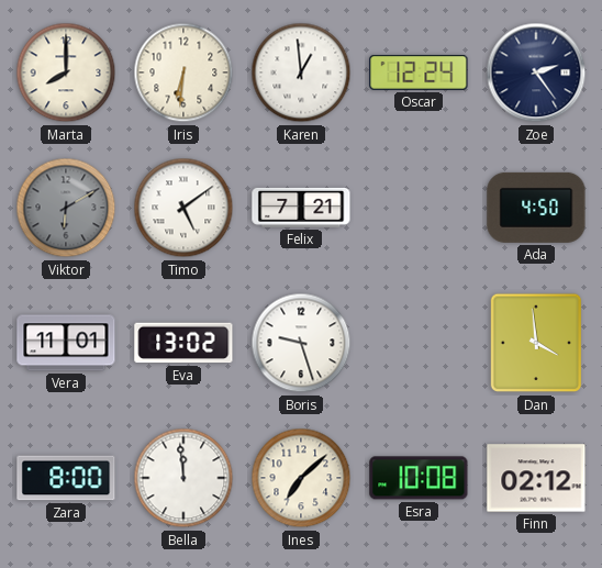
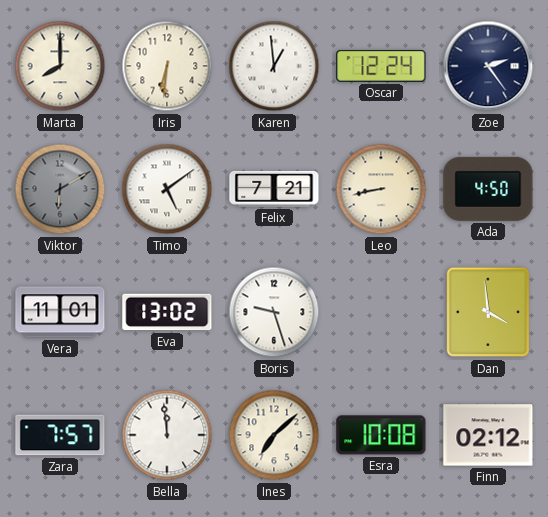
Leo: none -> 8:43 (381, 189)
Zara: 8:00 -> 7:57 (60, 435)
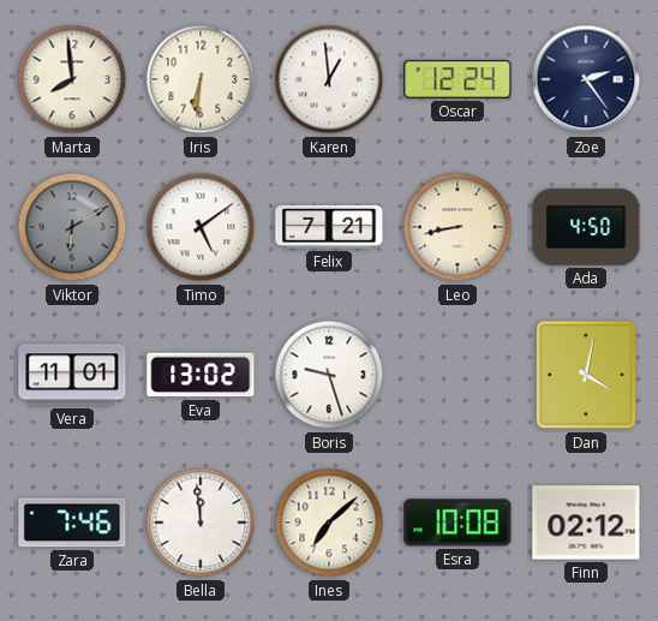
Marta: 8:00 -> 7:59 (72, 79)
Dan: 3:59 -> 4:02 (586, 375)
Zara: 7:57 -> 7:46 (72, 523)
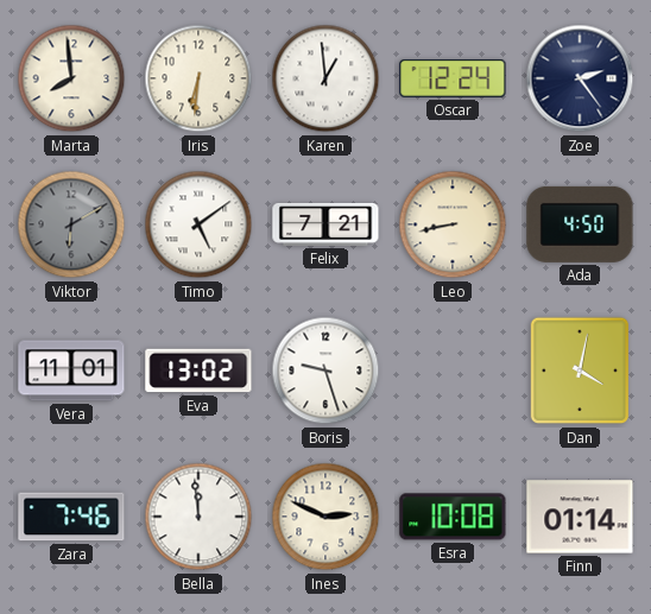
Ines: 7:08 -> 2:49 (325, 517)
Finn: 02:12 -> 01:14 (580, 517)
